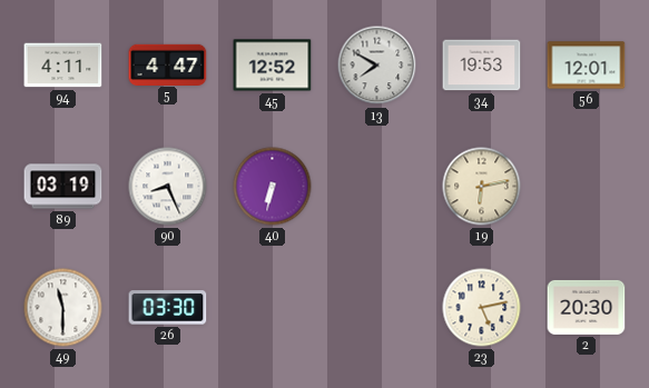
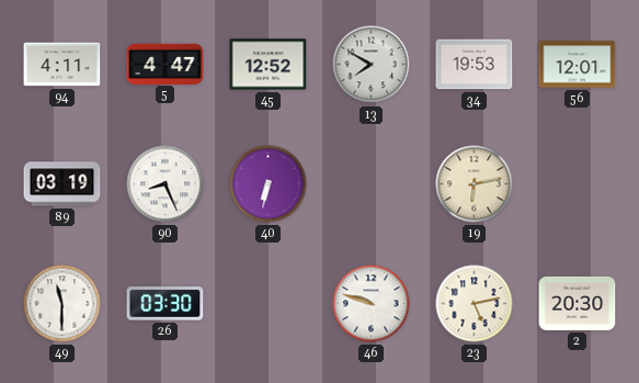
46: none -> 9:48 (372, 304)
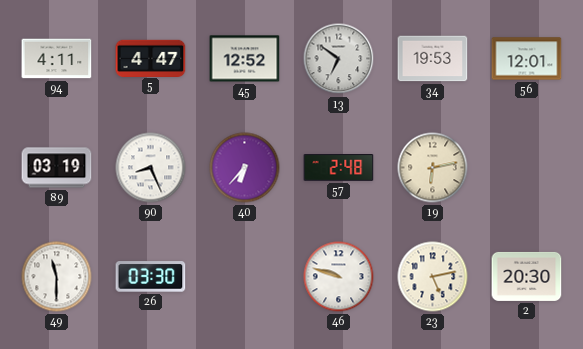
13: 7:50 -> 6:51 (339, 59)
40: 6:32 -> 6:37 (245, 168)
57: none -> 2:48 (339, 168)
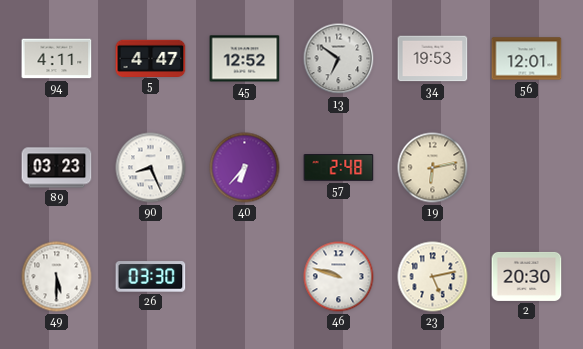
89: 03:19 -> 03:23 (57, 168)
49: 11:30 -> 5:30 (57, 277)
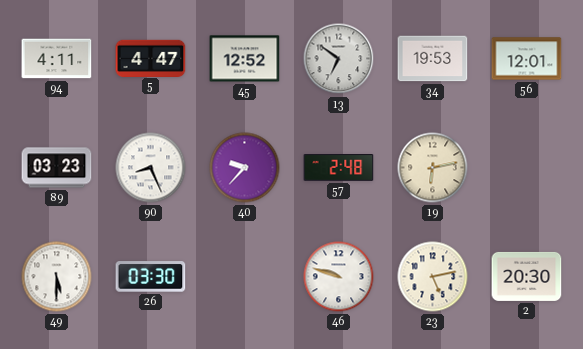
40: 6:37 -> 9:37 (245, 168)
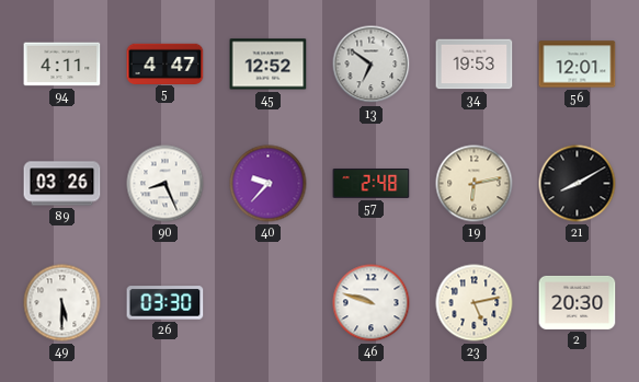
89: 03:23 -> 03:26 (62, 184)
21: none -> 8:10 (578, 184)
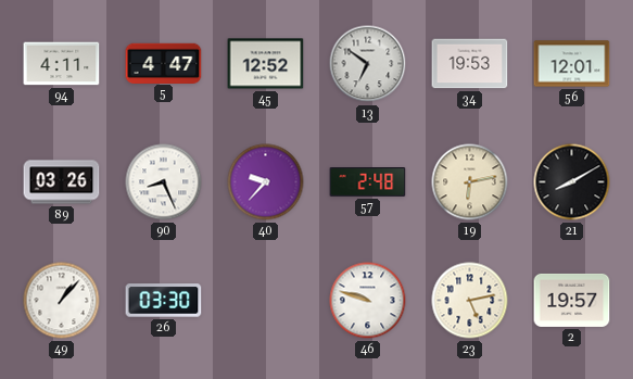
49: 5:30 -> 1:07 (62, 301)
2: 20:30 -> 19:57 (572, 300)
